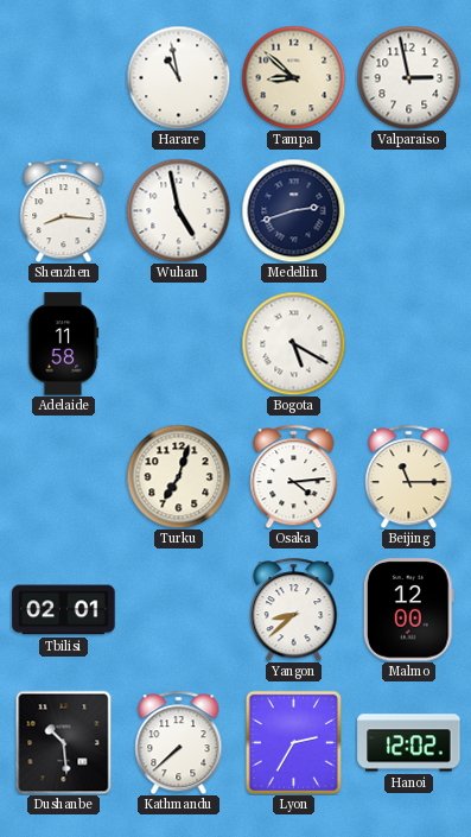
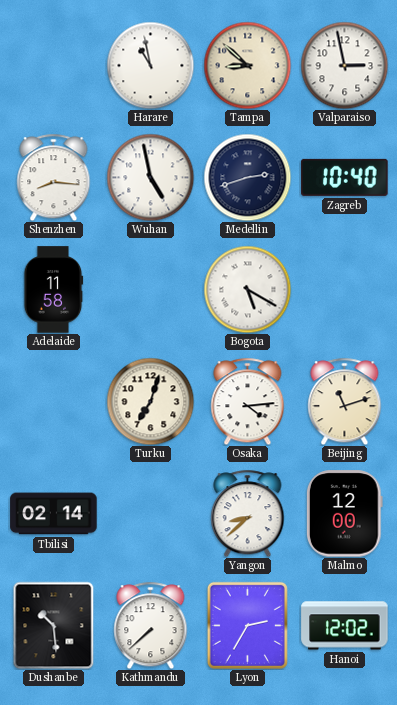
Zagreb: none -> 10:40 (345, 177)
Beijing: 11:15 -> 11:12 (345, 401)
Tbilisi: 02:01 -> 02:14 (54, 514)
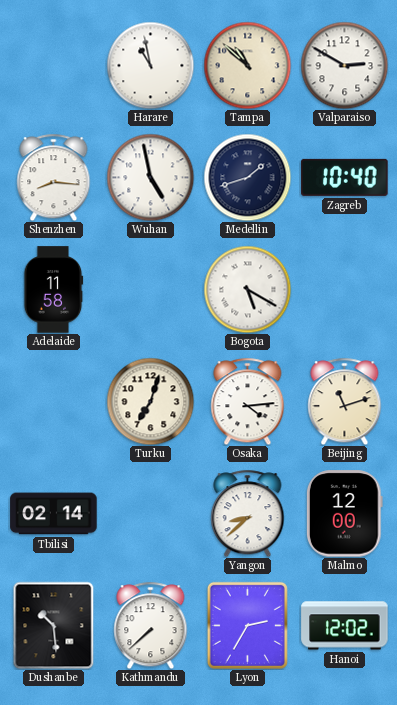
Tampa: 8:52 -> 10:52 (247, 65)
Valparaiso: 2:58 -> 2:50 (344, 65)
Medellin: 2:42 -> 1:42 (247, 177)
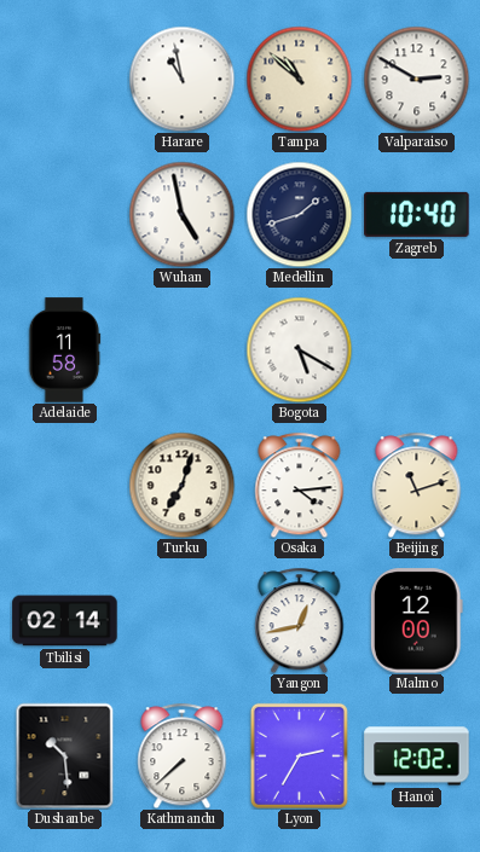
Shenzhen: 8:16 -> none (54, 177)
Yangon: 8:38 -> 12:43 (300, 620)
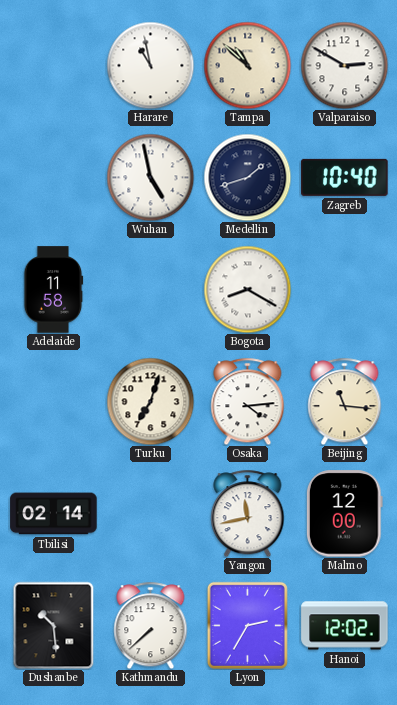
Bogota: 5:20 -> 8:20 (247, 289)
Beijing: 11:12 -> 11:16 (345, 401)
Yangon: 12:43 -> 11:43 (248, 513)
